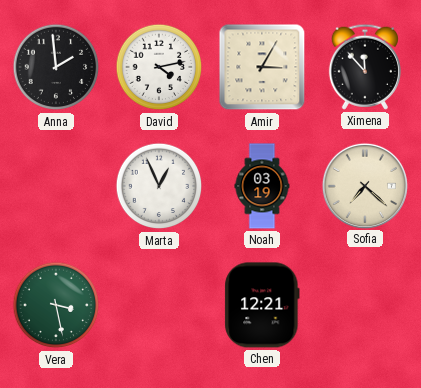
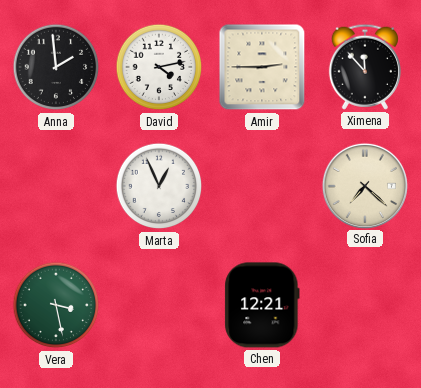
Amir: 3:05 -> 2:45 (262, 67)
Noah: 03:19 -> none (262, 186)
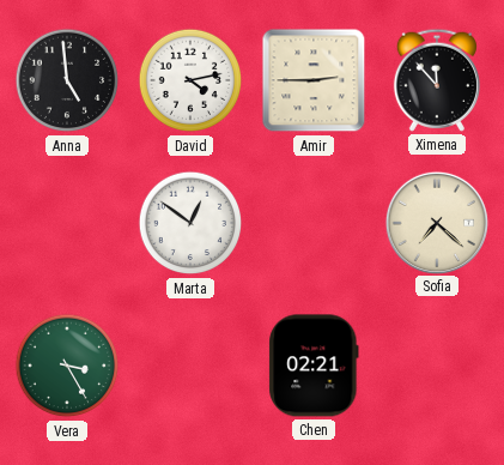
Anna: 1:59 -> 4:59 (67, 80)
Marta: 12:56 -> 12:51 (190, 223)
Vera: 3:28 -> 3:25 (67, 366)
Chen: 12:21 -> 02:21 (314, 366)
